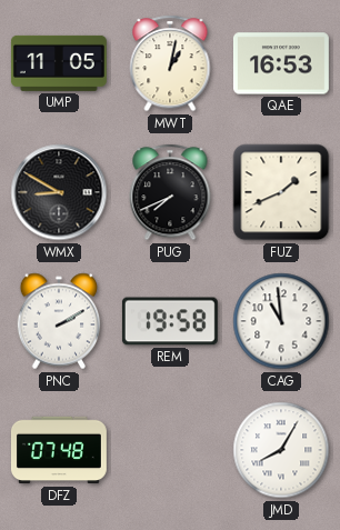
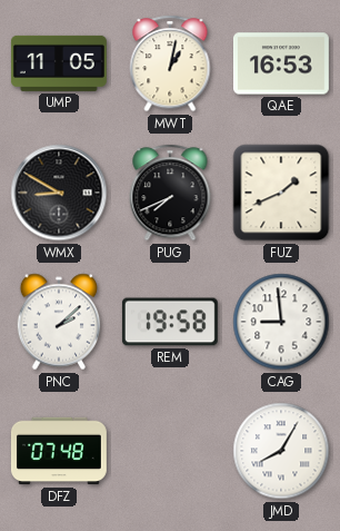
PNC: 2:10 -> 2:08 (59, 322)
CAG: 10:59 -> 8:59 (281, 322)
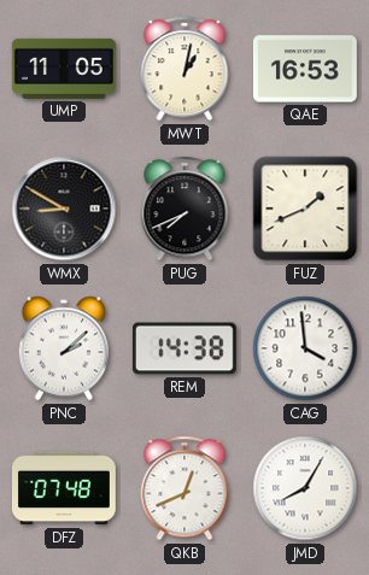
REM: 19:58 -> 14:38 (184, 348)
CAG: 8:59 -> 3:59 (305, 348)
QKB: none -> 12:41 (184, 488)
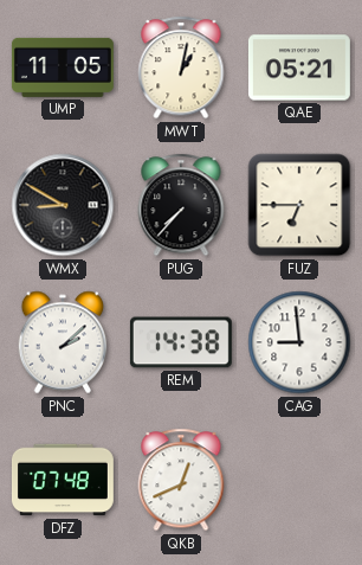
QAE: 16:53 -> 05:21 (299, 68)
PUG: 7:41 -> 7:37 (181, 205)
FUZ: 1:41 -> 6:45 (299, 205)
CAG: 3:59 -> 8:59 (299, 342)
JMD: 8:05 -> none (305, 488)
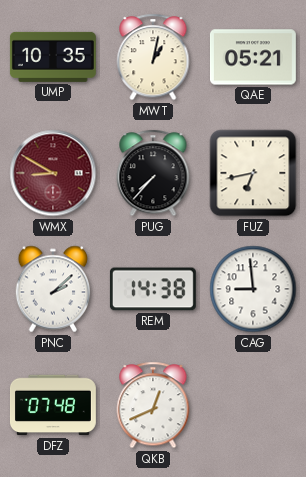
UMP: 11:05 -> 10:35 (53, 57)
WMX dial: black -> burgundy (53, 173)
FUZ: 6:45 -> 6:43 (253, 173)
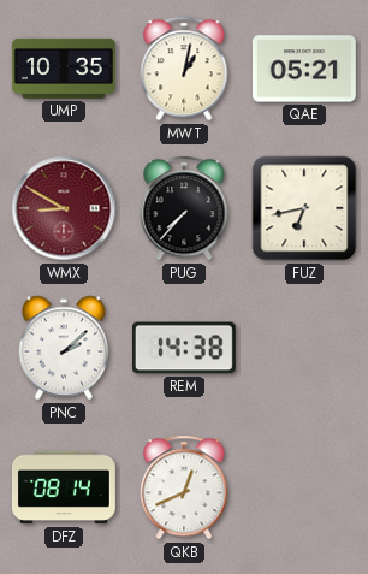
CAG: 8:59 -> none (253, 289)
DFZ: 07:48 -> 08:14 (64, 487)
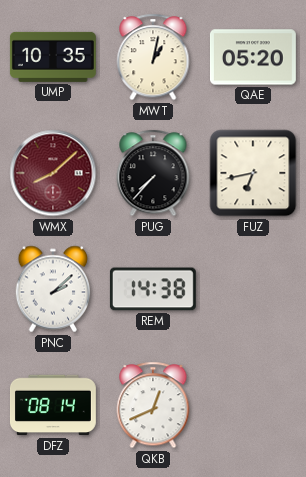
QAE: 05:21 -> 05:20 (253, 57)
WMX: 8:50 -> 8:08 (53, 173)
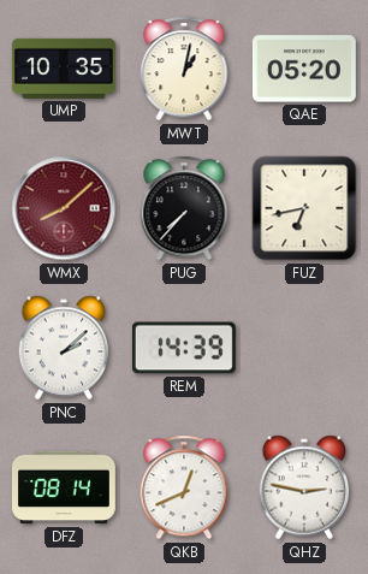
REM: 14:38 -> 14:39 (184, 348)
QHZ: none -> 2:47 (304, 487)
